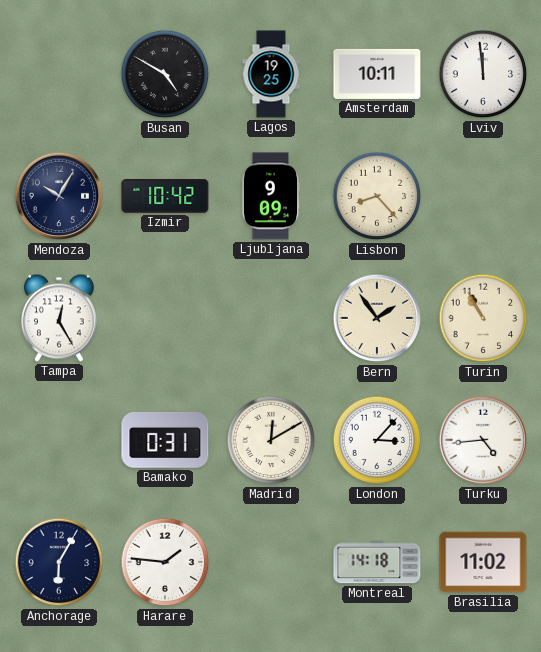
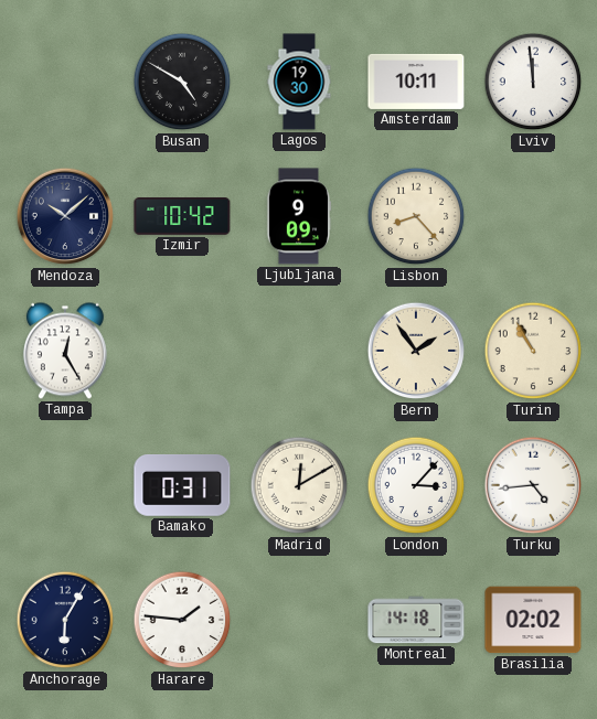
Lagos: 19:25 -> 19:30 (299, 82)
Mendoza: 10:05 -> 10:08 (65, 216)
Brasilia: 11:02 -> 02:02 (533, 620)
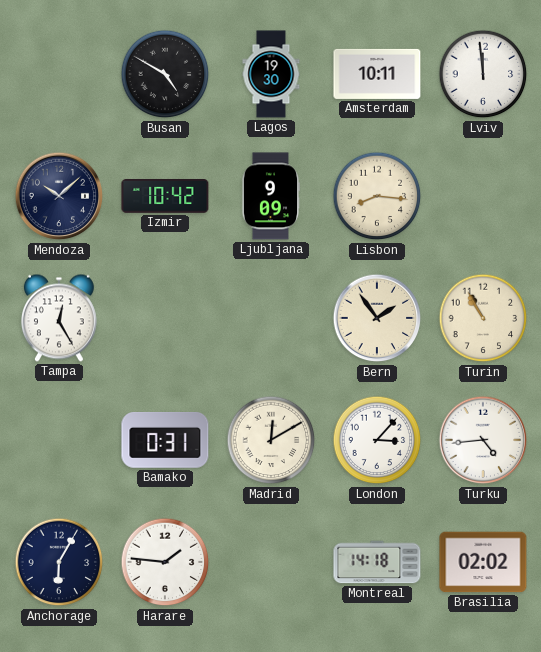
Lisbon: 8:23 -> 8:16 (377, 196)
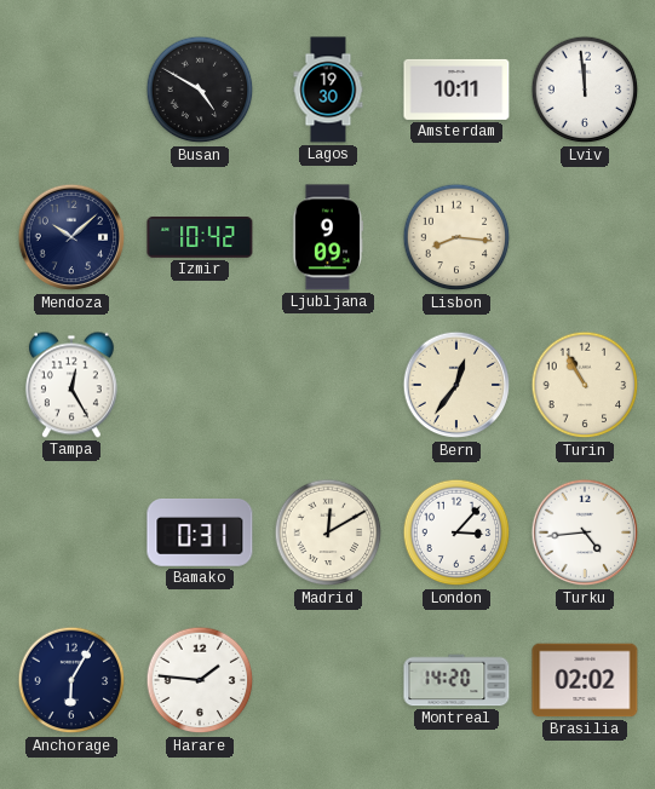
Bern: 1:54 -> 12:36 (456, 385)
Montreal: 14:18 -> 14:20 (456, 680)
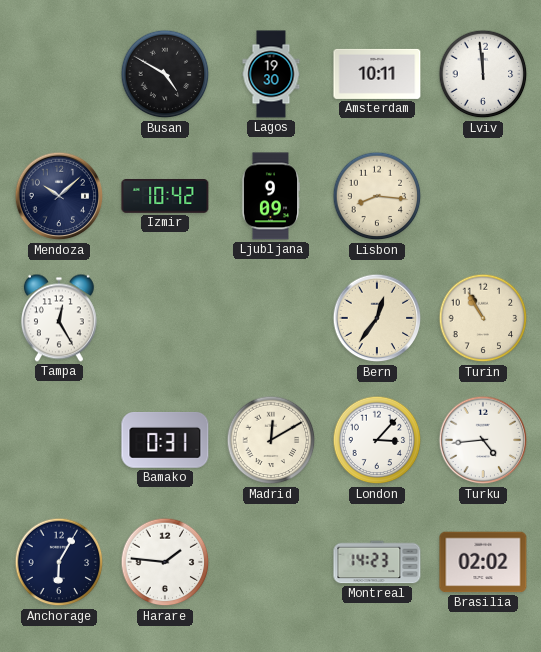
Montreal: 14:20 -> 14:23 (377, 562)
